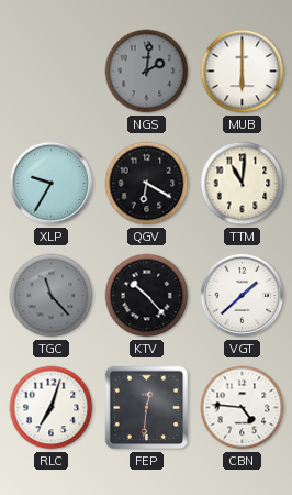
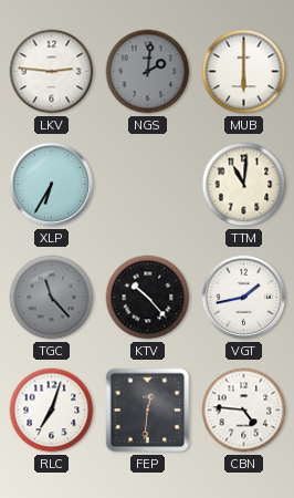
LKV: none -> 2:46 (52, 72)
XLP: 9:35 -> 6:35 (52, 185)
QGV: 6:20 -> none (147, 184)
VGT: 1:38 -> 1:43 (244, 298)
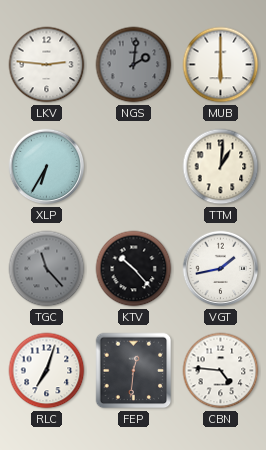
TTM: 11:01 -> 1:01 (221, 167)
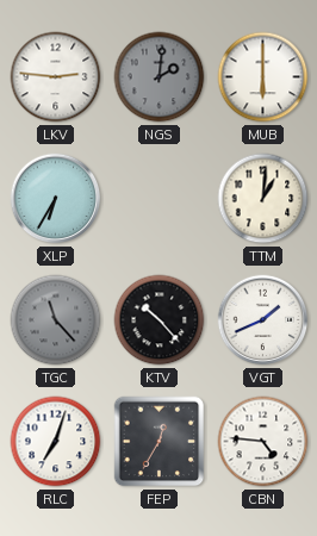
VGT: 1:43 -> 1:41 (263, 320)
FEP: 12:31 -> 12:35 (160, 442)
